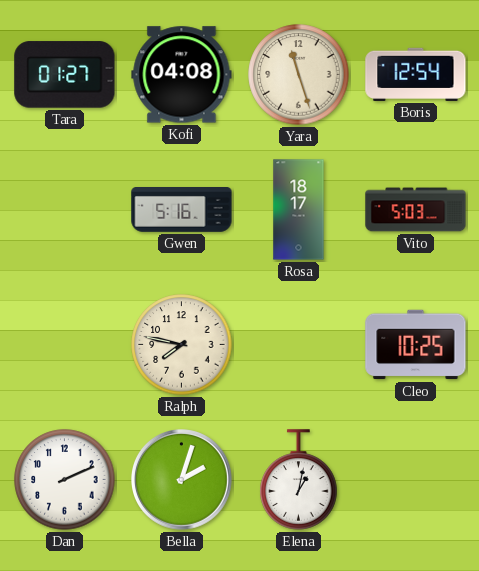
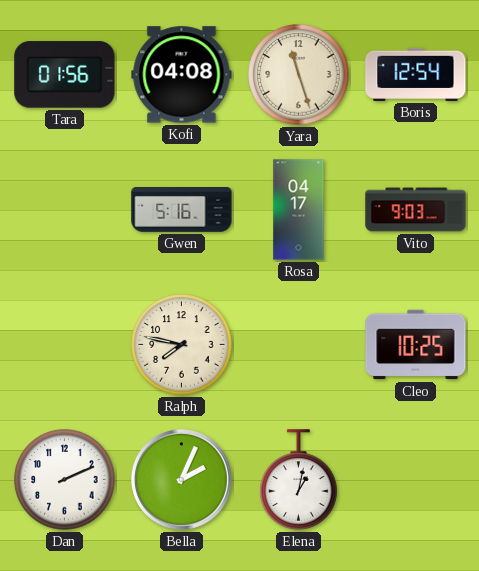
Tara: 01:27 -> 01:56 (65, 75)
Rosa: 18:17 -> 04:17 (299, 210)
Vito: 5:03 -> 9:03 (416, 210)
Bella: 2:03 -> 2:04 (182, 480)
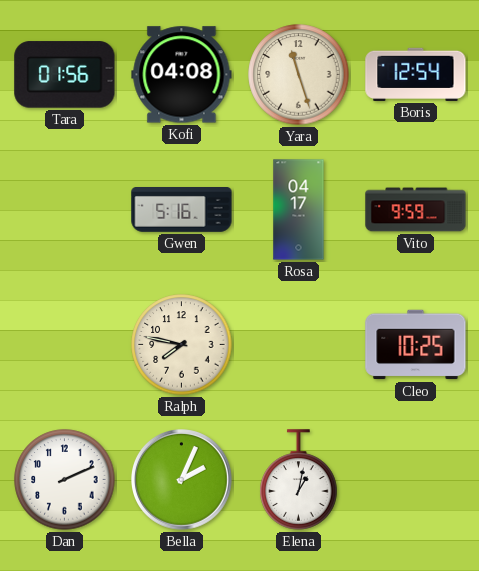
Vito: 9:03 -> 9:59 (416, 210)
